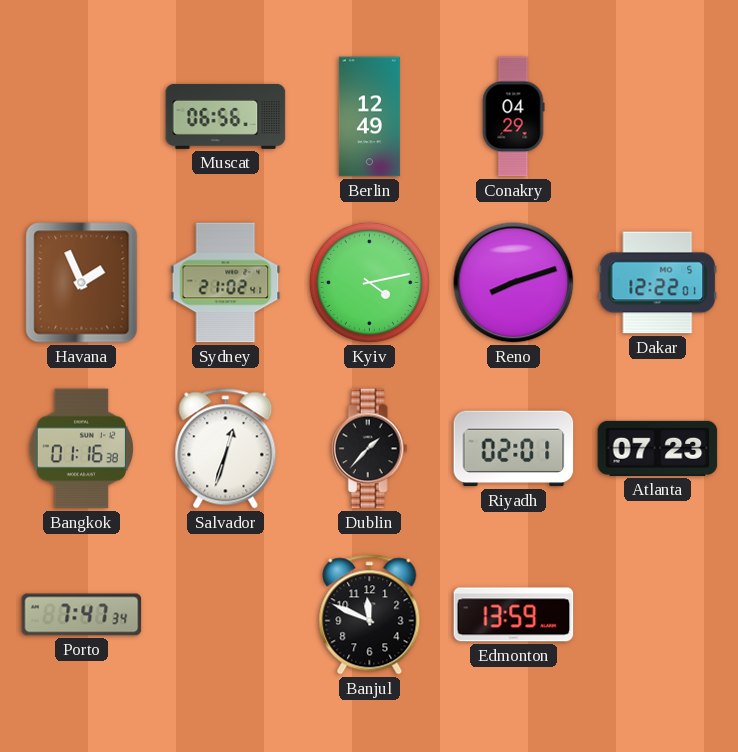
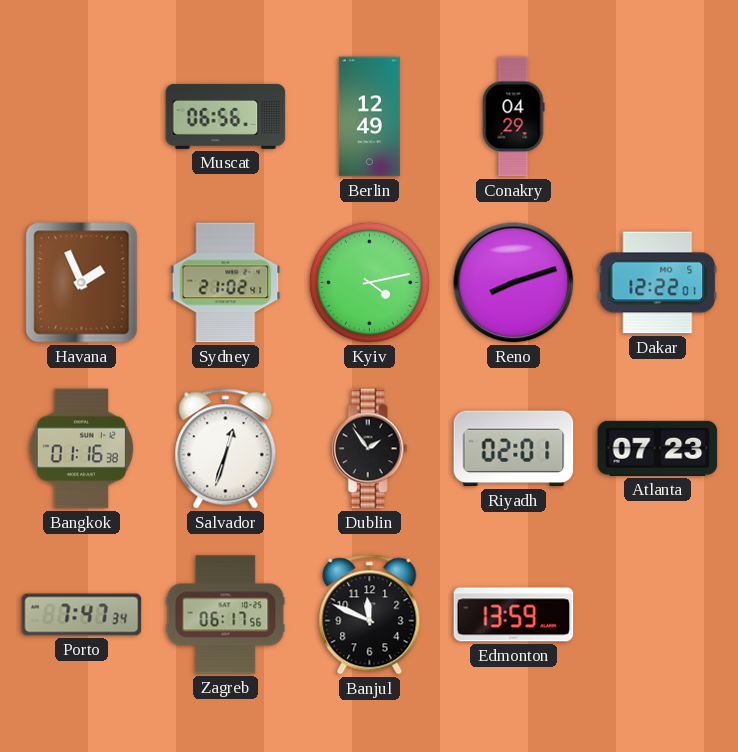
Dublin: 1:37 -> 1:54 (369, 449)
Zagreb: none -> 06:17 (226, 615)
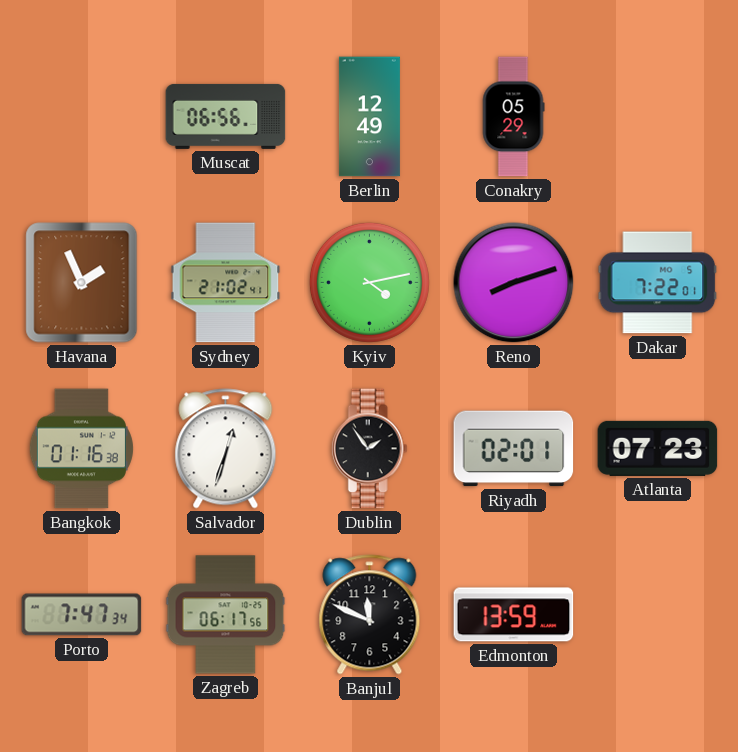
Conakry: 04:29 -> 05:29 (513, 117)
Dakar: 12:22 -> 7:22 (658, 283)
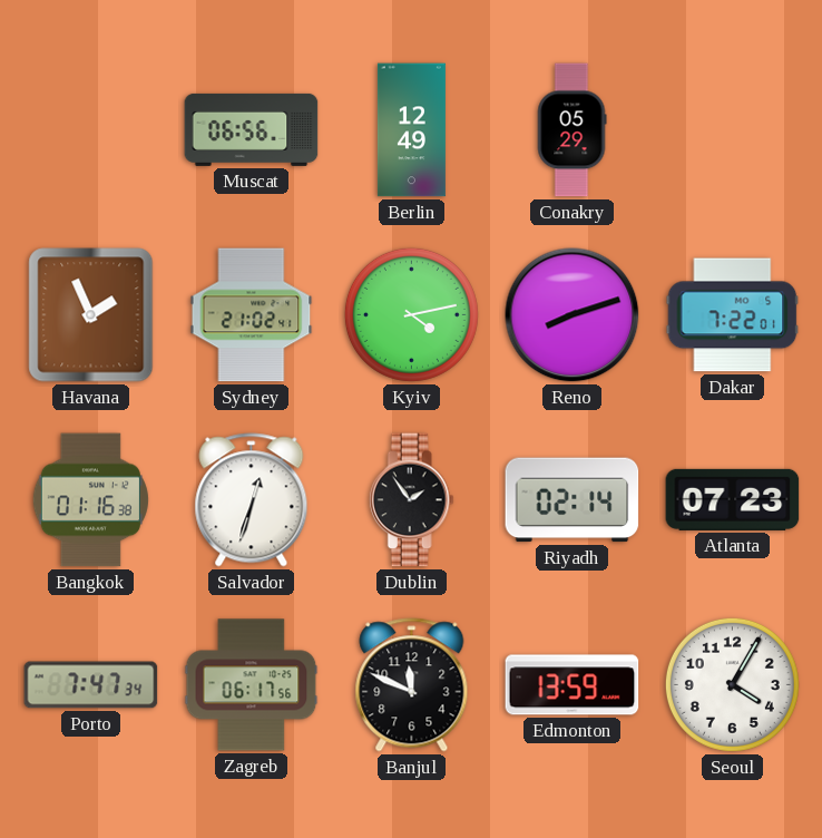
Riyadh: 02:01 -> 02:14 (573, 500)
Seoul: none -> 4:05 (732, 684)
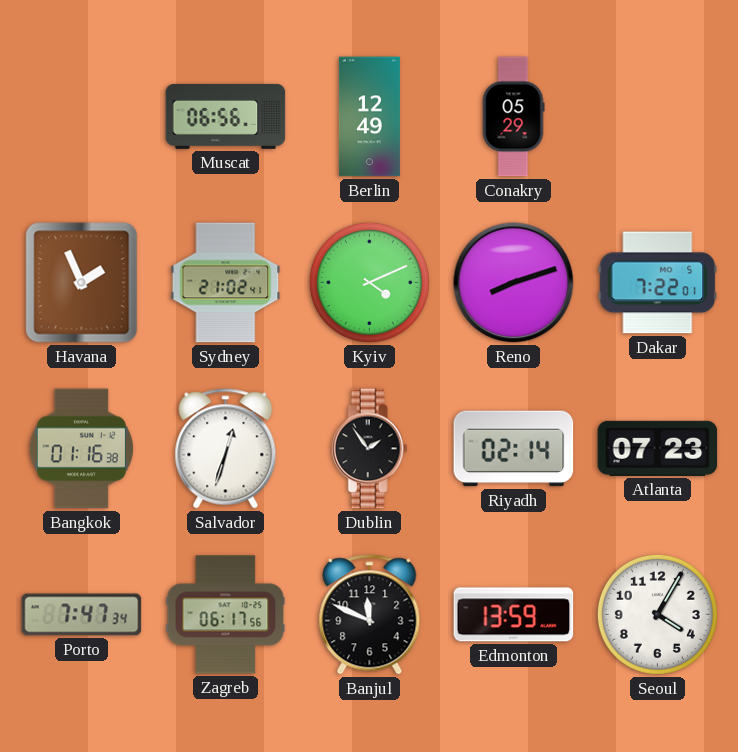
Kyiv: 4:13 -> 4:11 (369, 282)
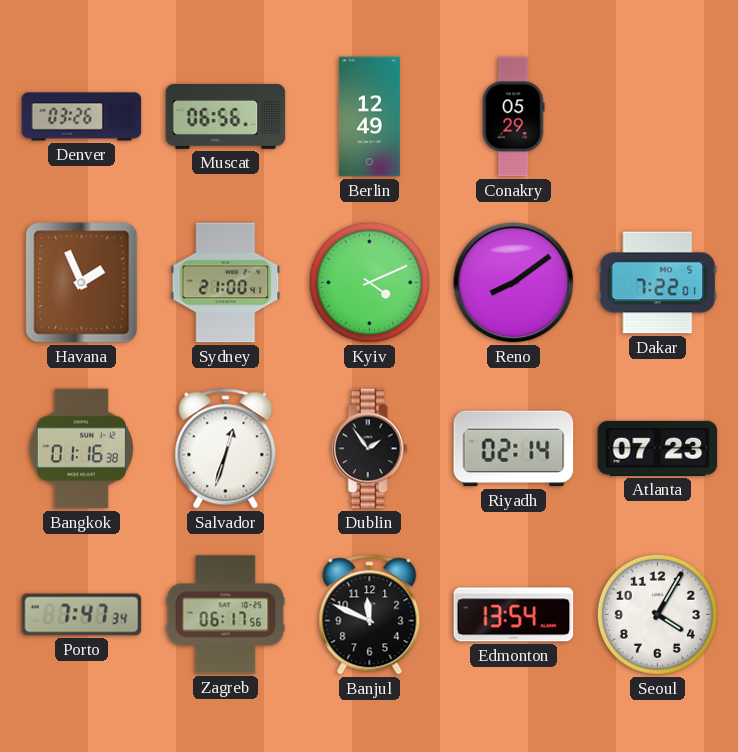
Denver: none -> 03:26 (82, 117)
Sydney: 21:02 -> 21:00 (226, 283)
Reno: 8:12 -> 8:09 (514, 283)
Edmonton: 13:59 -> 13:54 (514, 615)
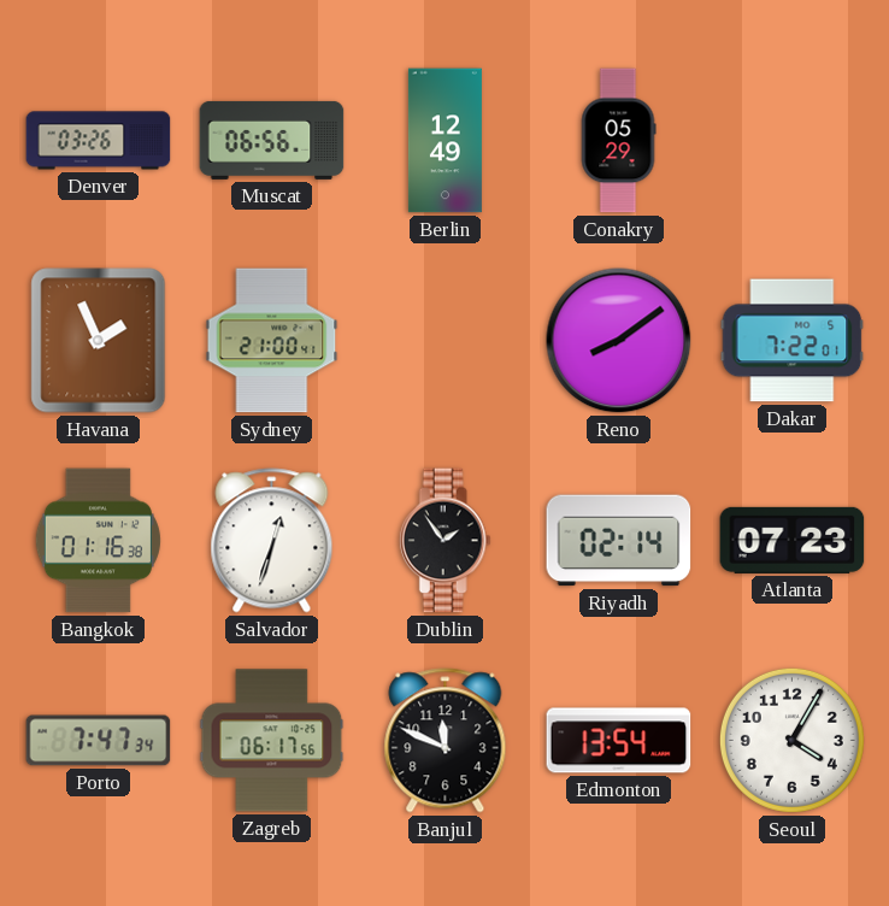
Kyiv: 4:11 -> none (369, 282)
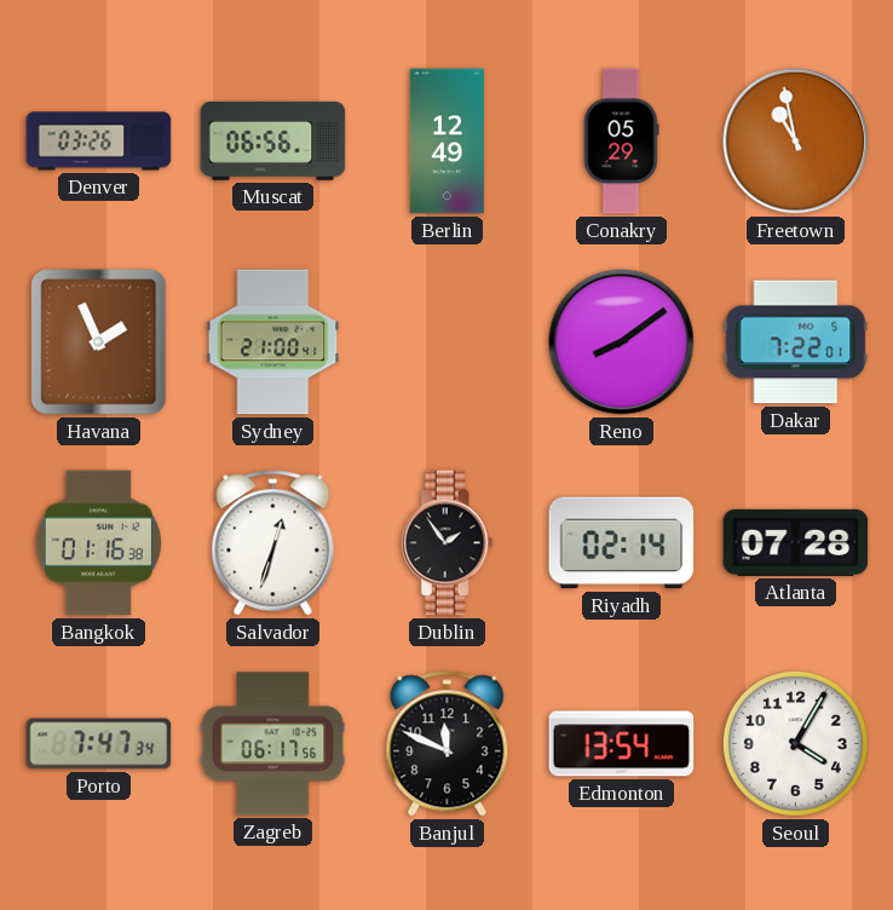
Freetown: none -> 10:58 (796, 142)
Atlanta: 07:23 -> 07:28 (796, 542)
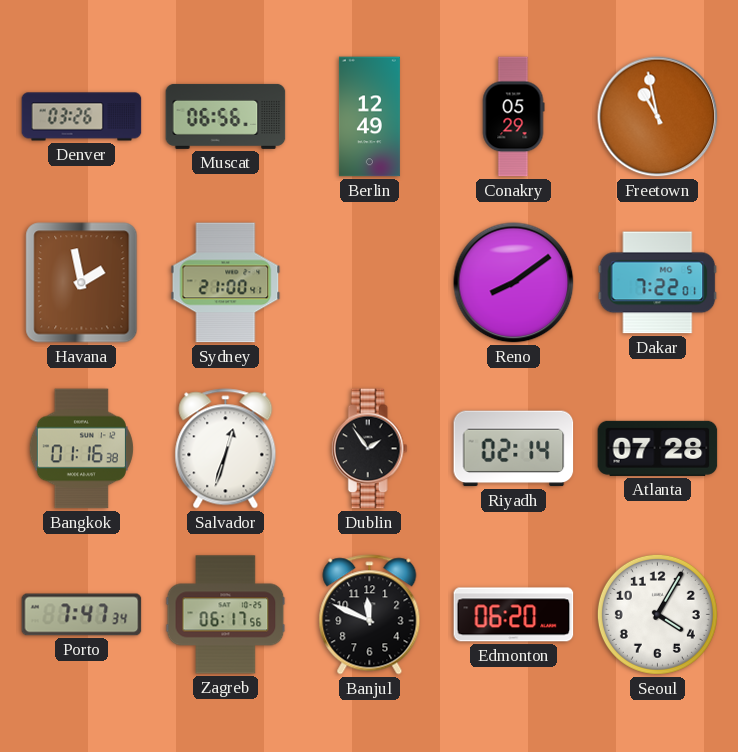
Havana: 1:56 -> 1:58 (82, 283)
Edmonton: 13:54 -> 06:20 (514, 615)
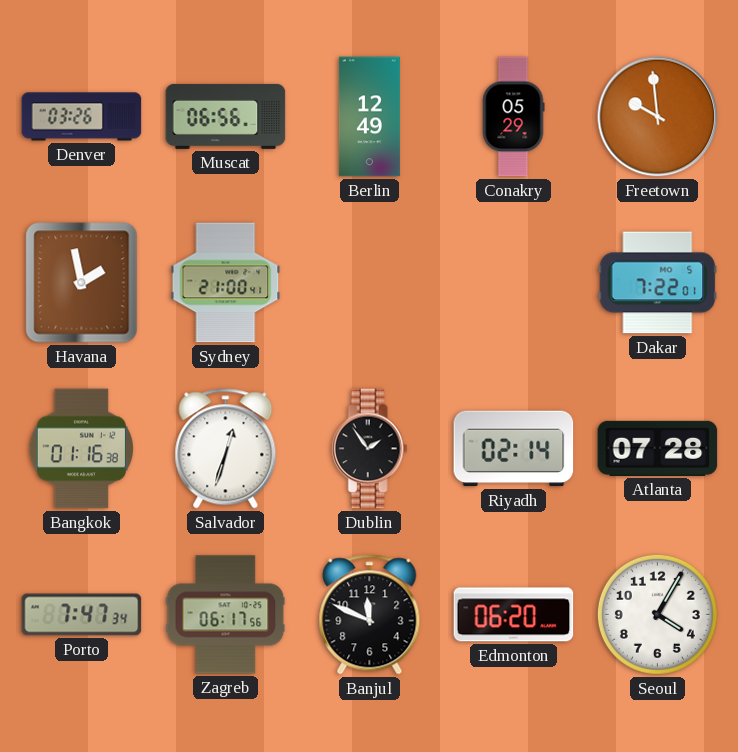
Freetown: 10:58 -> 9:59 (658, 117)
Reno: 8:09 -> none (514, 283)
